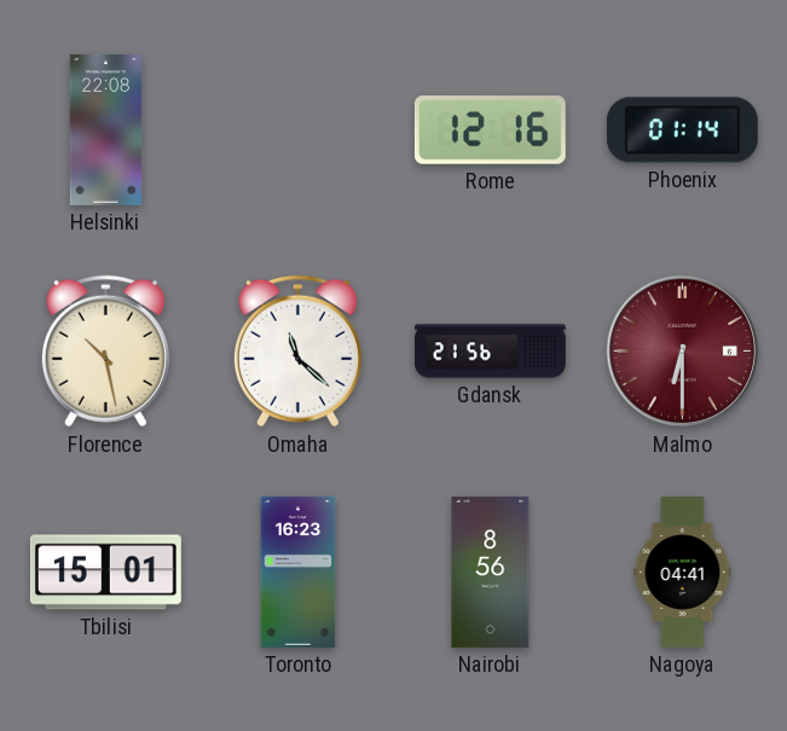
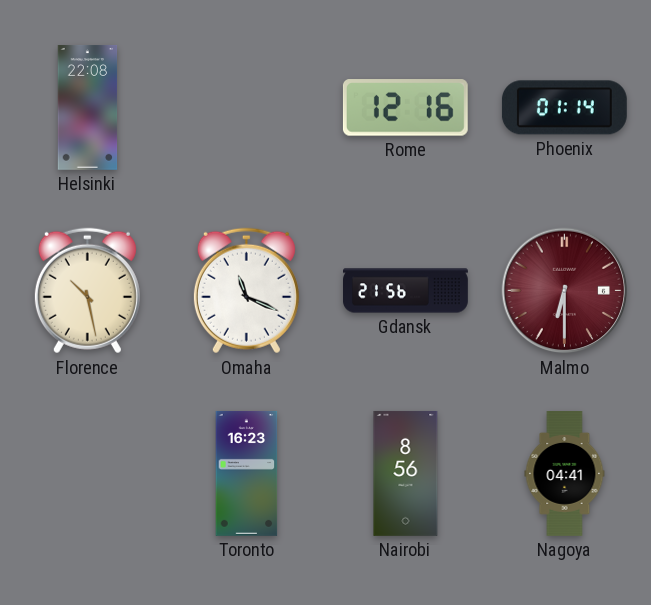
Omaha: 11:22 -> 11:19 (246, 291)
Tbilisi: 15:01 -> none (105, 573)
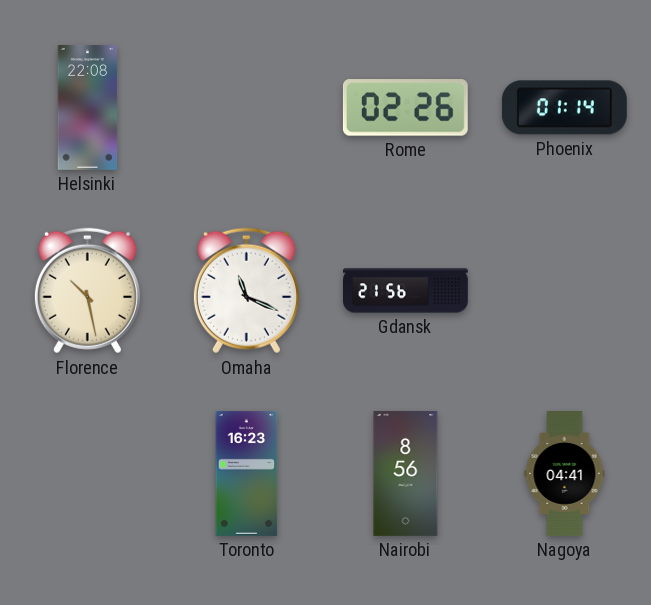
Rome: 12:16 -> 02:26 (405, 108)
Malmo: 6:30 -> none (565, 291)
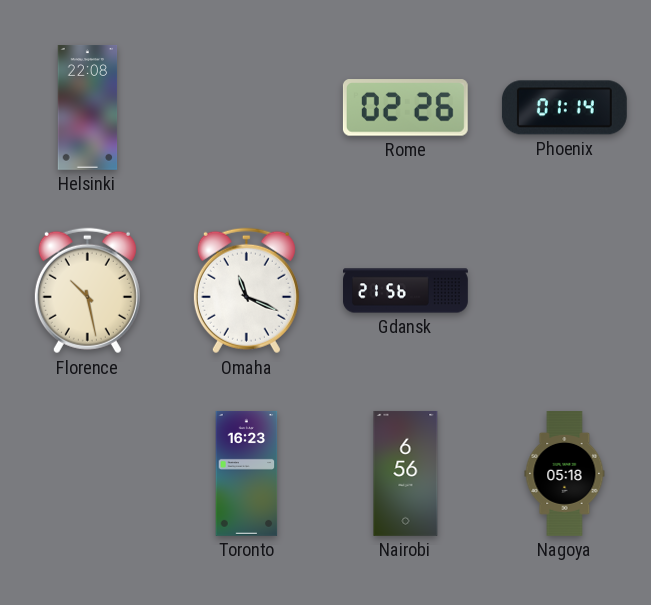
Nairobi: 8:56 -> 6:56 (406, 473)
Nagoya: 04:41 -> 05:18 (565, 474)
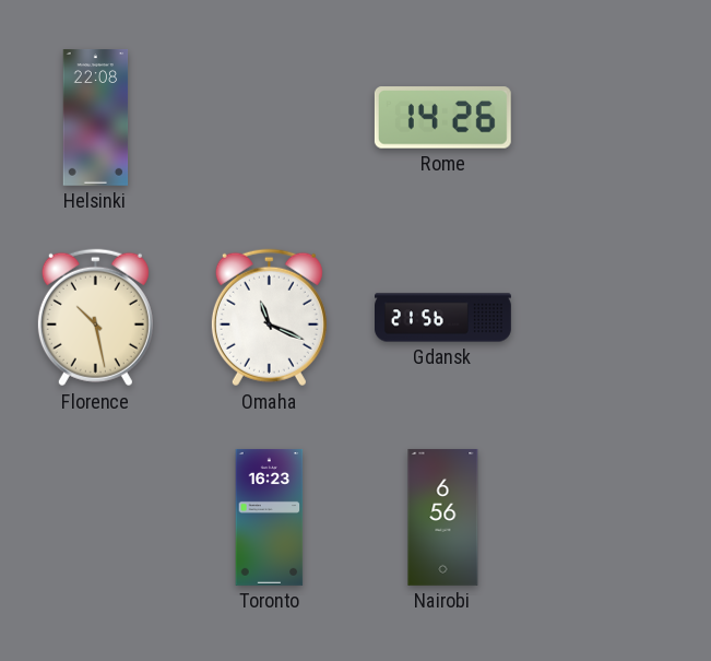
Rome: 02:26 -> 14:26 (442, 118)
Phoenix: 01:14 -> none (564, 108)
Nagoya: 05:18 -> none (565, 474)
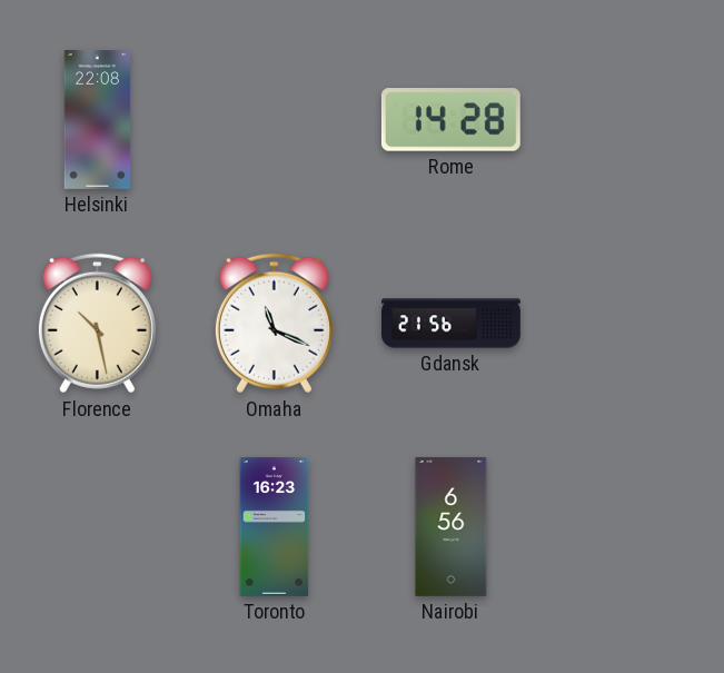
Rome: 14:26 -> 14:28 (450, 120)
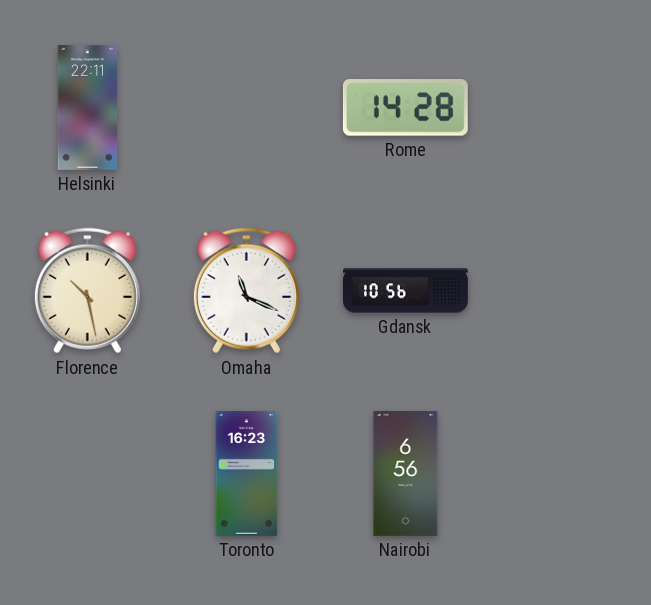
Helsinki: 22:08 -> 22:11 (88, 108)
Gdansk: 21:56 -> 10:56 (406, 291)
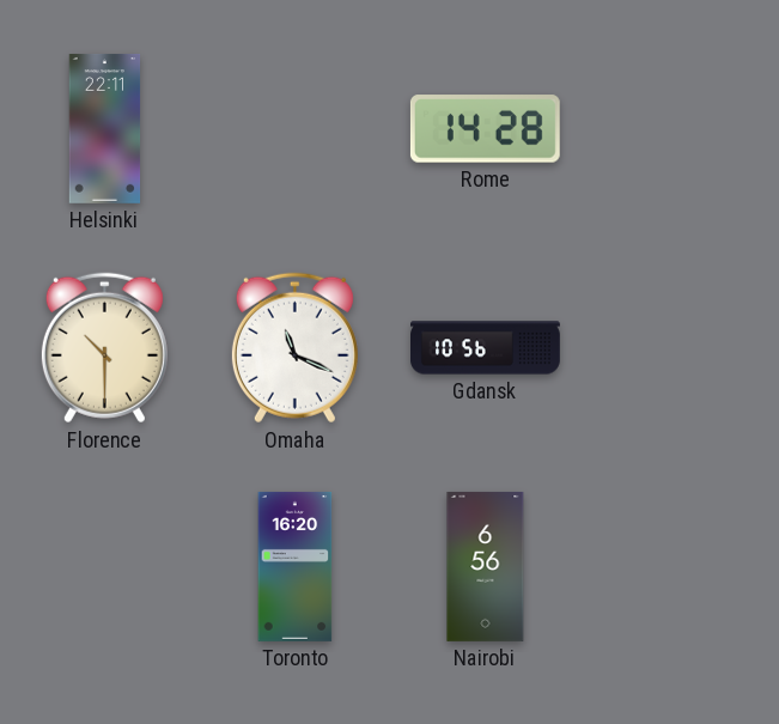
Florence: 10:28 -> 10:30 (104, 348)
Toronto: 16:23 -> 16:20 (296, 566)
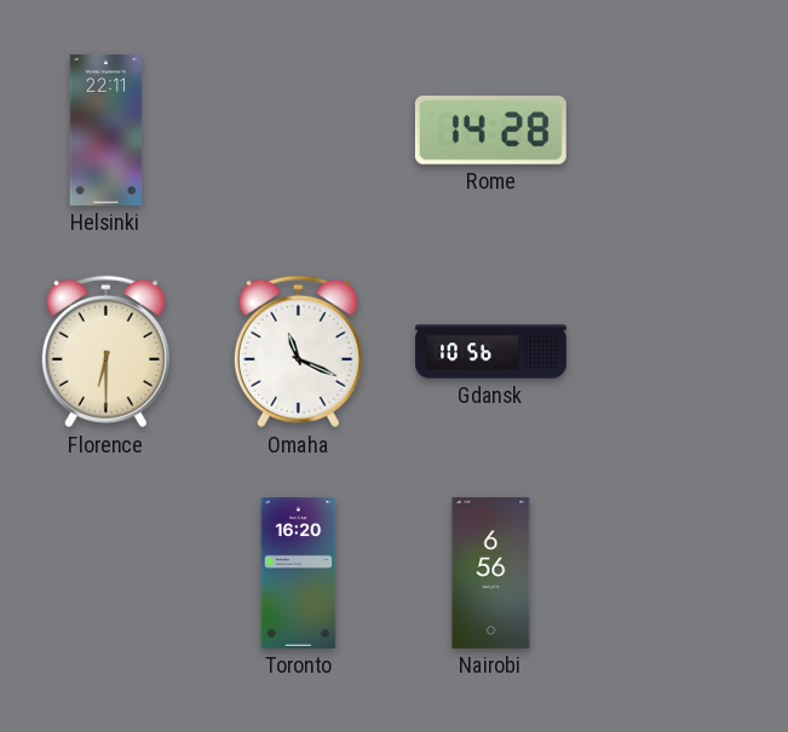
Florence: 10:30 -> 6:30 (105, 352)
